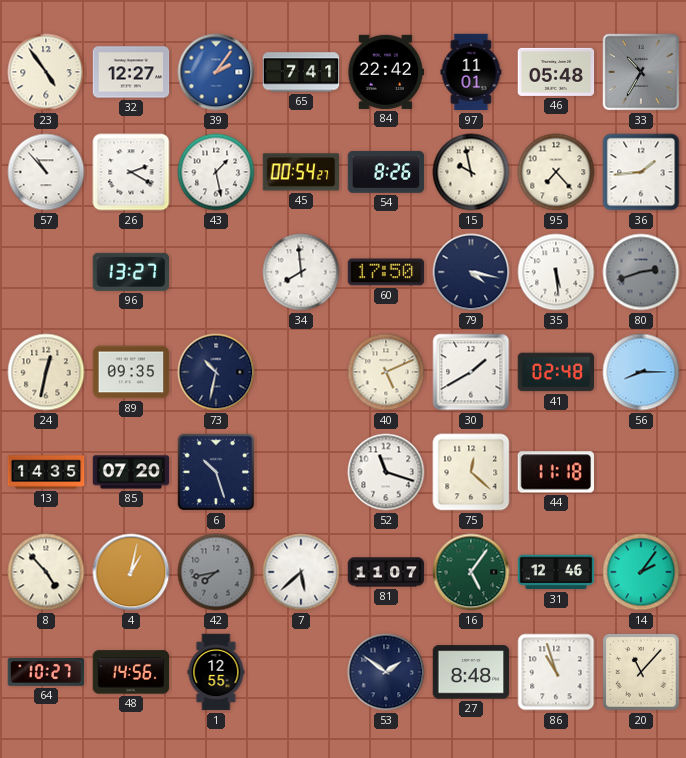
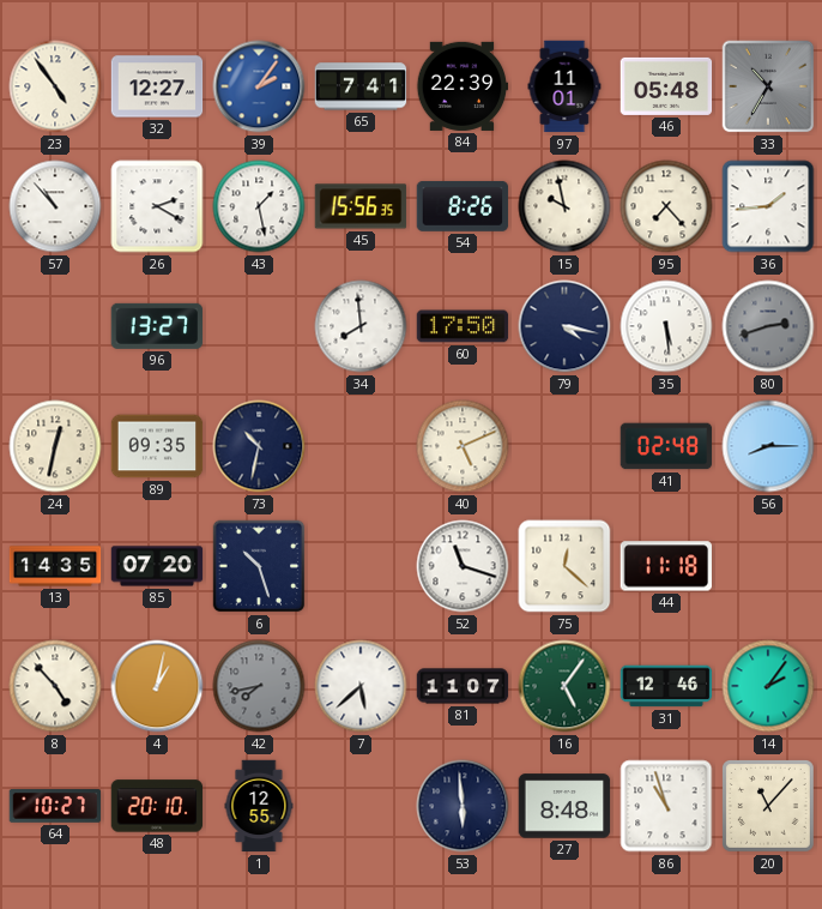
84: 22:42 -> 22:39 (463, 86)
45: 00:54 -> 15:56 (361, 206)
30: 1:40 -> none (471, 372)
48: 14:56 -> 20:10 (157, 806)
53: 1:51 -> 5:59 (463, 806)
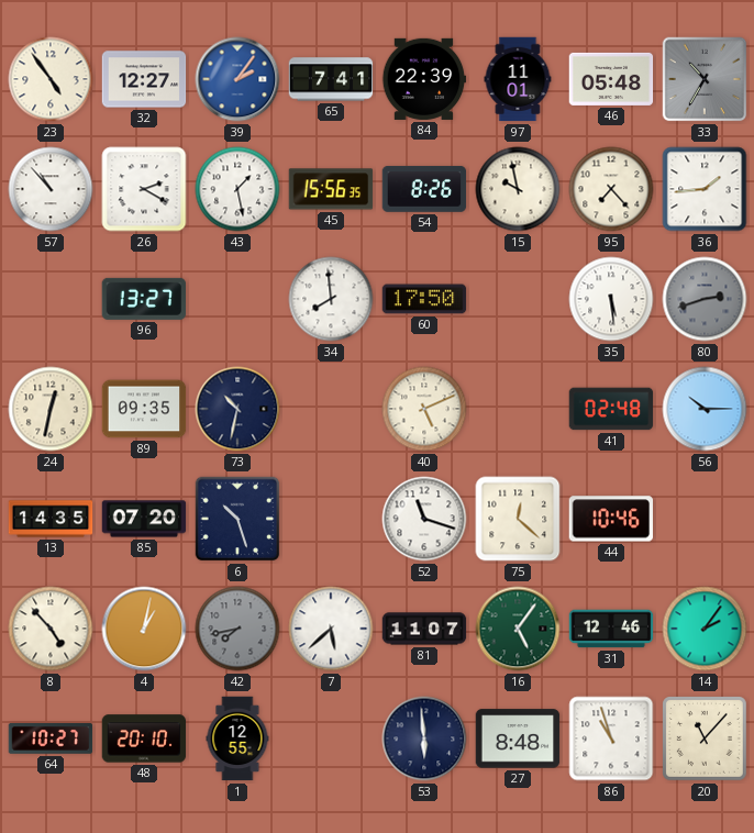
79: 4:17 -> none (564, 326)
56: 8:15 -> 10:15 (705, 409)
44: 11:18 -> 10:46 (610, 519)
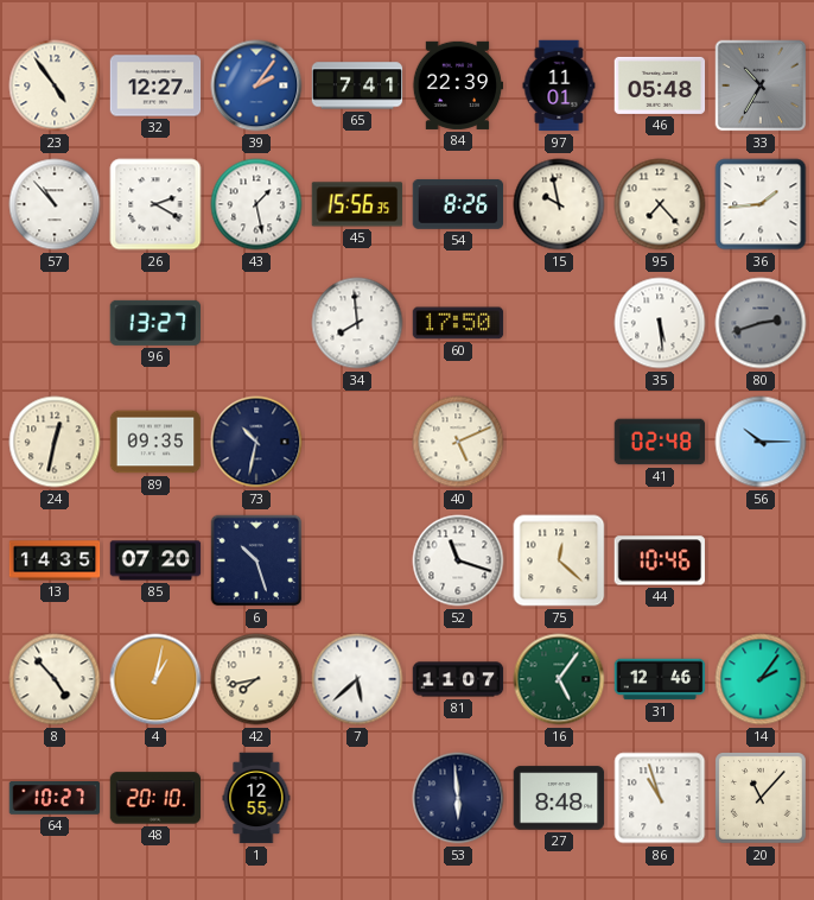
42 dial: grey -> cream (256, 679)
